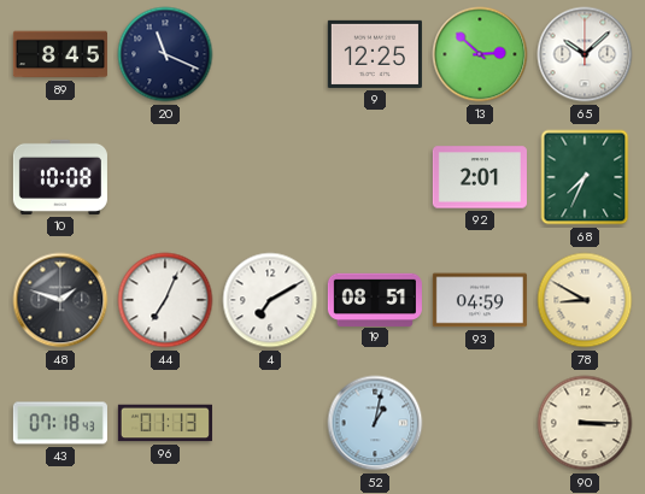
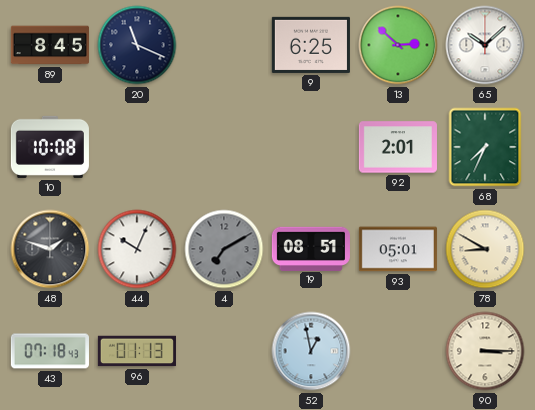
9: 12:25 -> 6:25 (311, 45)
44: 7:04 -> 10:04 (137, 249)
4 dial: white -> grey (224, 249)
93: 04:59 -> 05:01 (398, 249)
52: 1:02 -> 12:58 (311, 351)
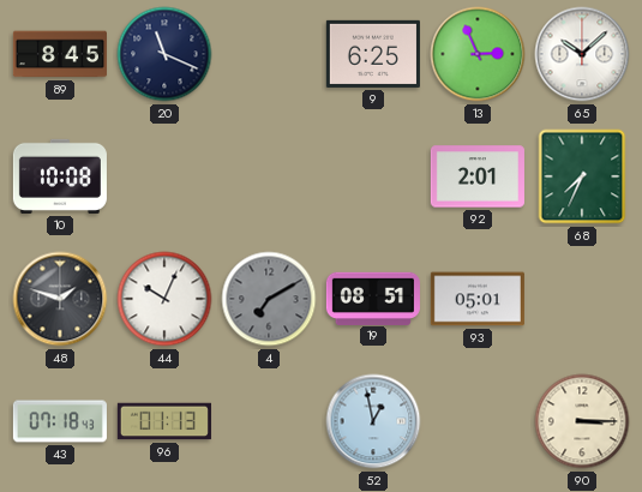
13: 2:52 -> 2:56 (478, 54)
78: 8:50 -> none (485, 249)
